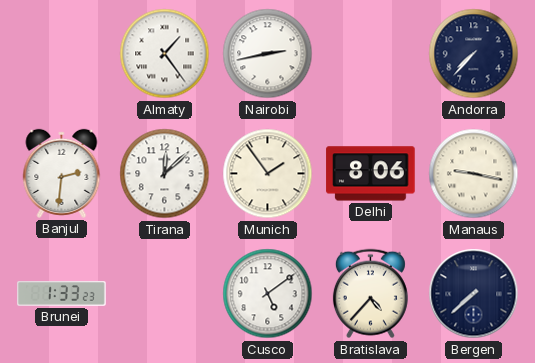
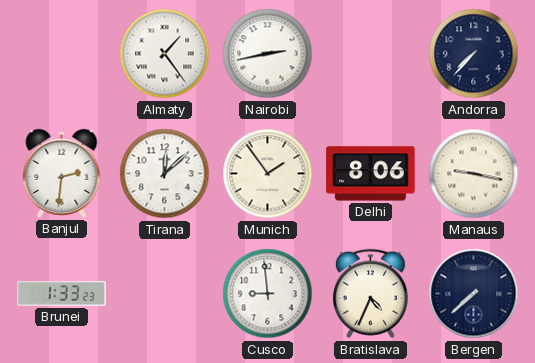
Cusco: 5:09 -> 8:59 (268, 294)
Bratislava: 4:37 -> 4:34 (370, 294)
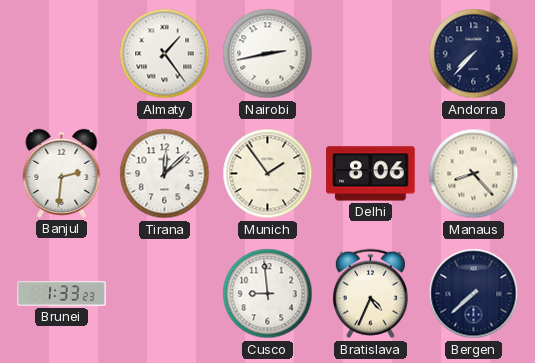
Manaus: 9:17 -> 8:23 (474, 174)
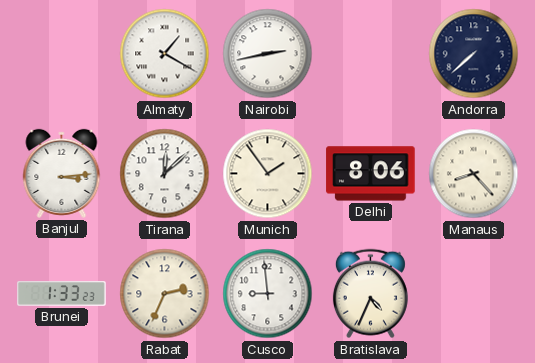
Almaty: 1:24 -> 1:20 (165, 54)
Andorra: 7:37 -> 7:38 (474, 54)
Banjul: 2:31 -> 3:14 (62, 173)
Rabat: none -> 2:34 (165, 294)
Bergen: 7:38 -> none (474, 294)
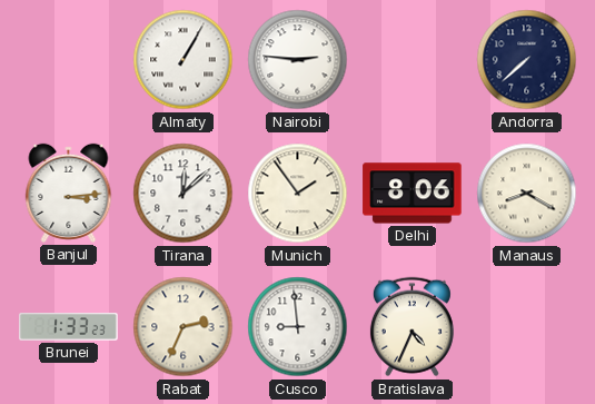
Almaty: 1:20 -> 1:05 (184, 60)
Nairobi: 2:43 -> 2:46 (298, 60)
Manaus: 8:23 -> 8:20 (527, 194)
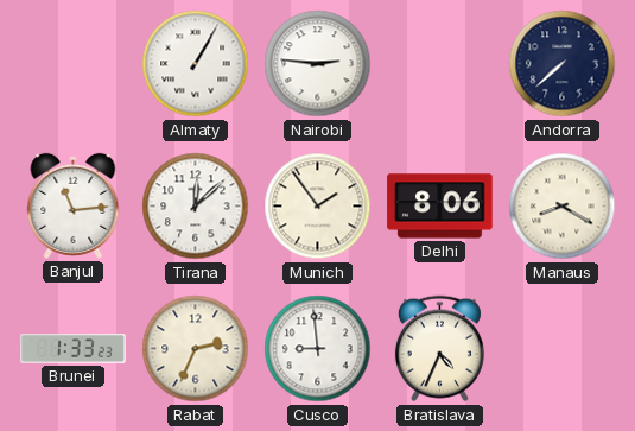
Banjul: 3:14 -> 11:14 (74, 205)
